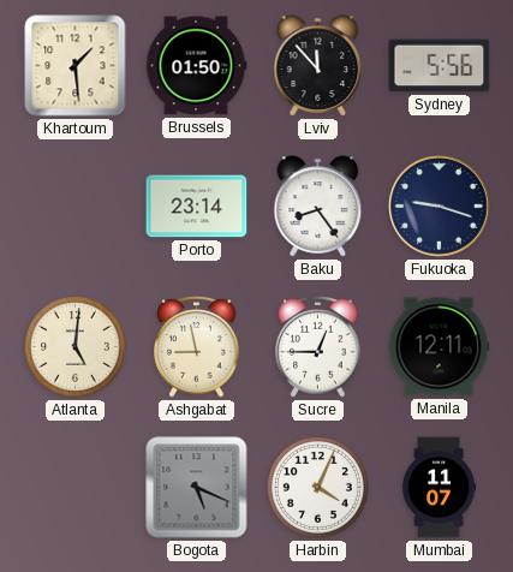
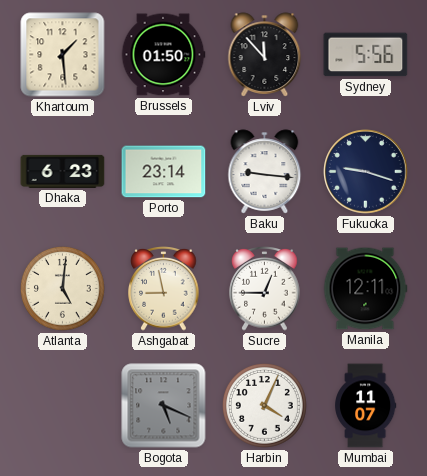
Dhaka: none -> 6:23 (63, 171)
Baku: 8:24 -> 9:16 (265, 172)
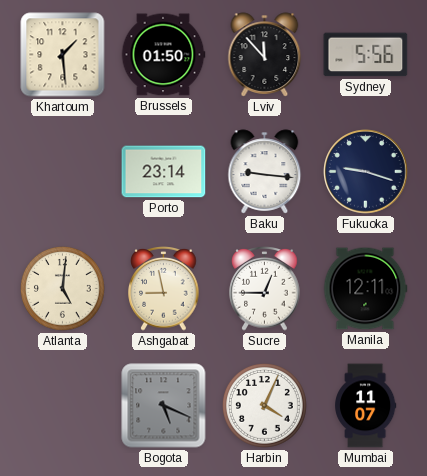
Dhaka: 6:23 -> none (63, 171)
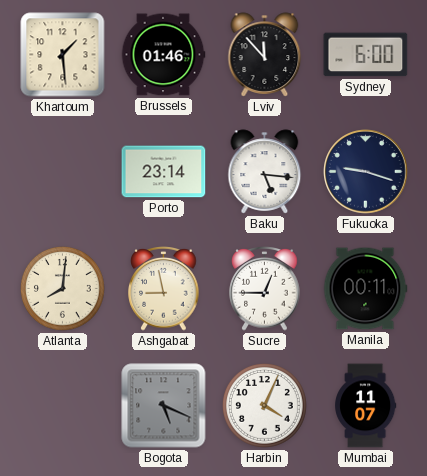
Brussels: 01:50 -> 01:46 (163, 55)
Sydney: 5:56 -> 6:00 (366, 55)
Baku: 9:16 -> 5:16 (265, 172)
Atlanta: 5:01 -> 8:01 (63, 289)
Manila: 12:11 -> 00:11 (365, 289)
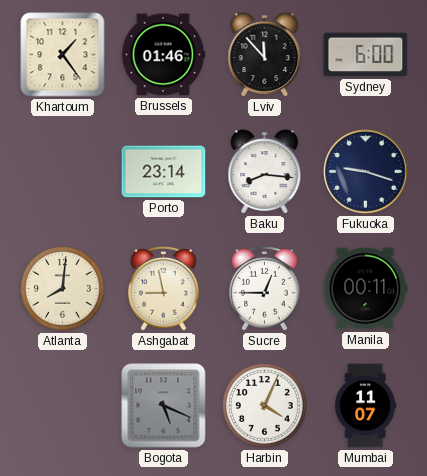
Khartoum: 1:29 -> 1:24 (63, 55)
Baku: 5:16 -> 8:16 (265, 172)
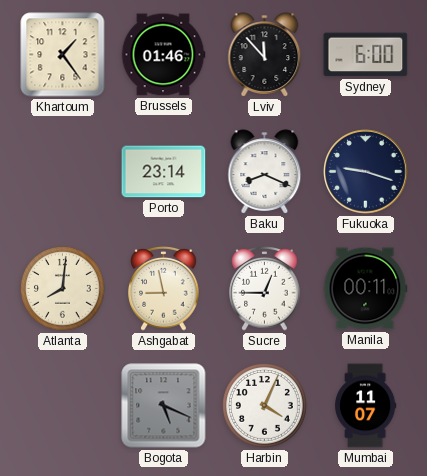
Baku: 8:16 -> 8:19 (265, 172)
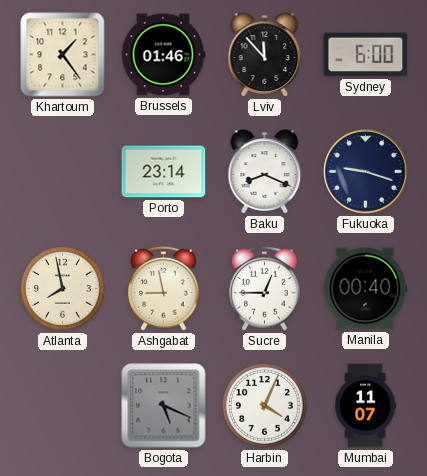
Atlanta: 8:01 -> 7:58 (63, 289)
Manila: 00:11 -> 00:40 (365, 289)
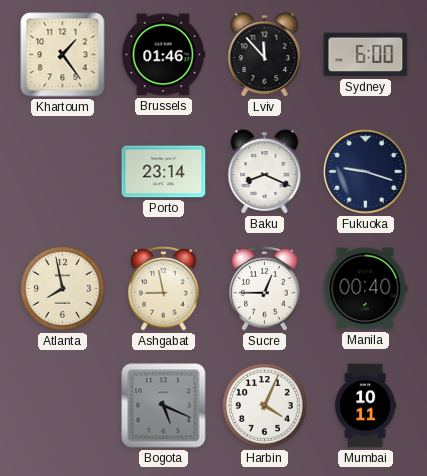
Mumbai: 11:07 -> 10:11 (366, 406)
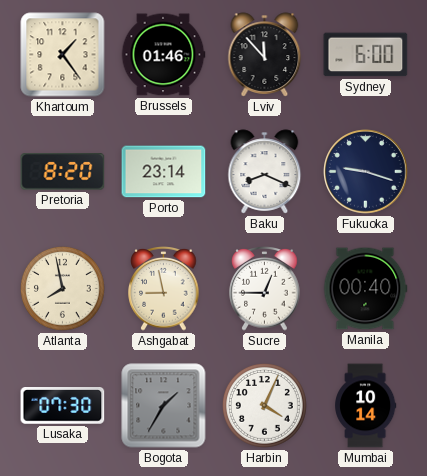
Pretoria: none -> 8:20 (63, 172)
Lusaka: none -> 07:30 (63, 406)
Bogota: 5:19 -> 1:35 (164, 406)
Mumbai: 10:11 -> 10:14 (366, 406)
